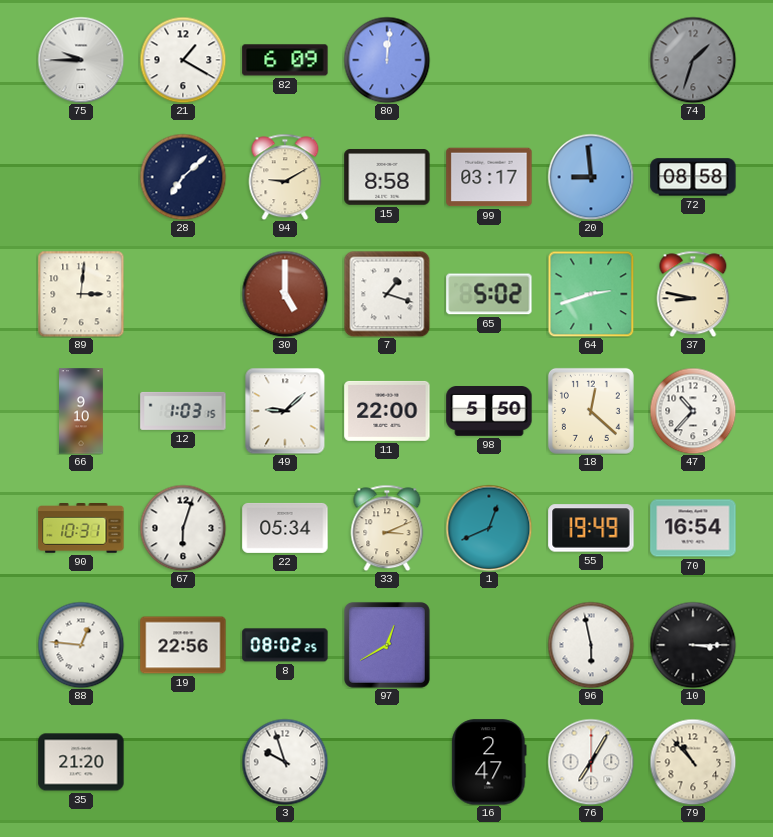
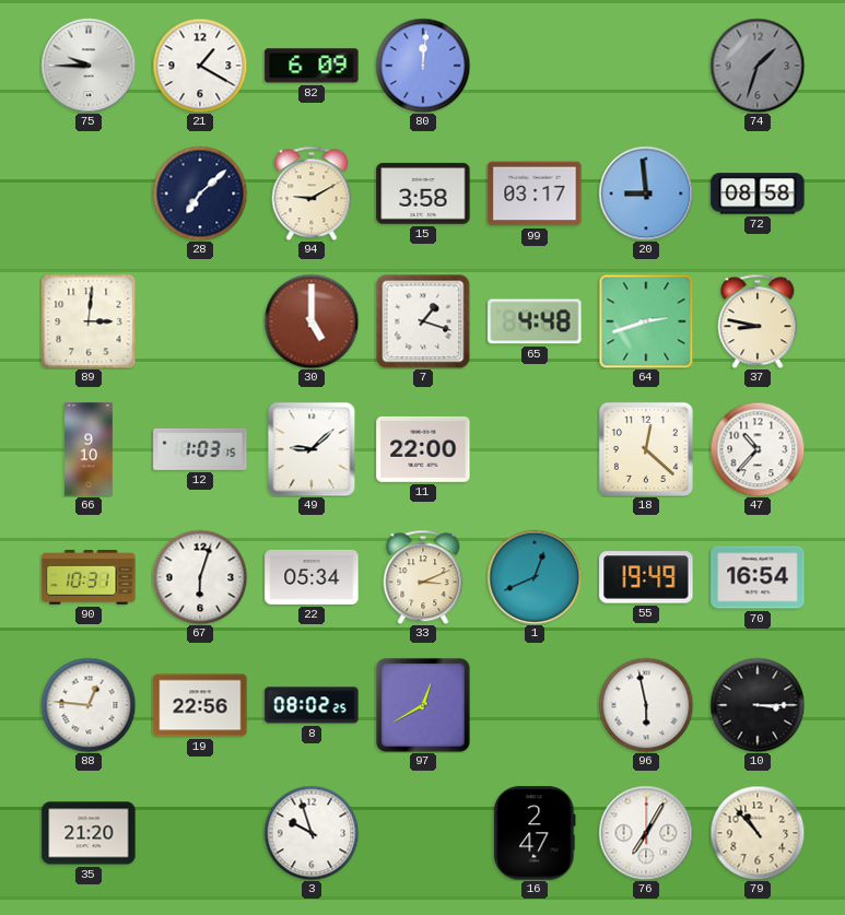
15: 8:58 -> 3:58 (423, 193)
65: 5:02 -> 4:48 (535, 321)
98: 5:50 -> none (489, 411)
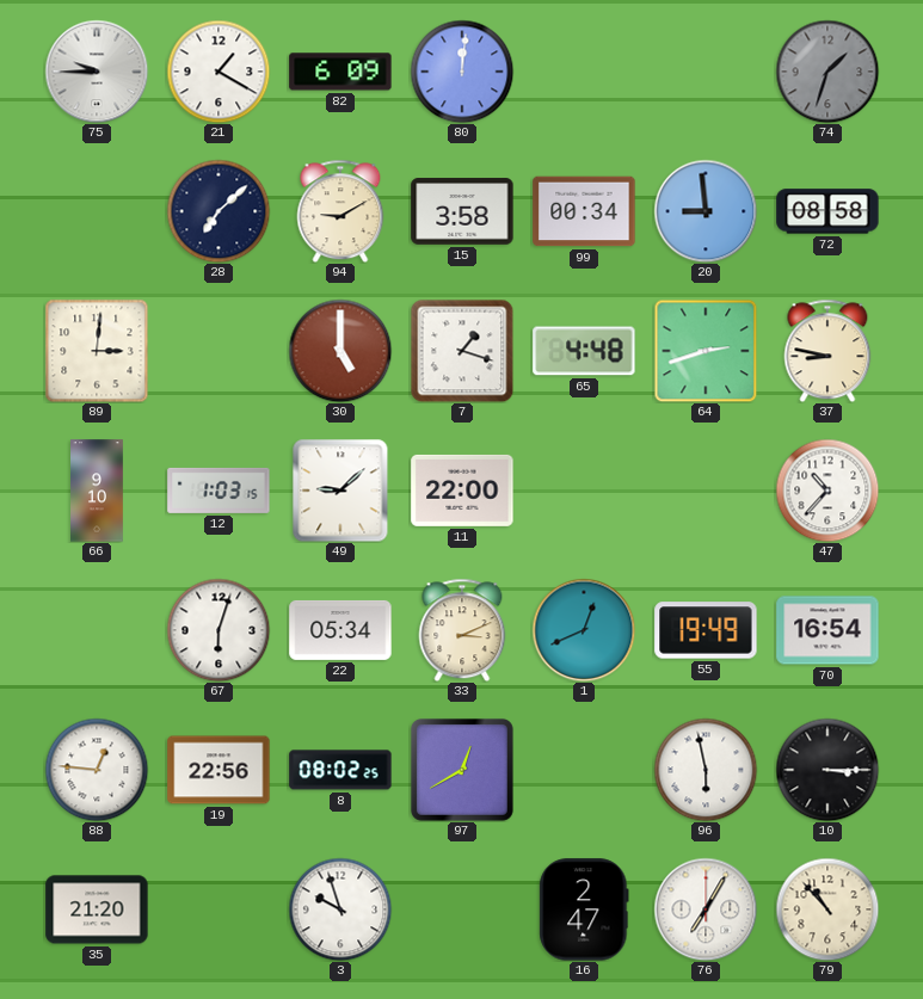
99: 03:17 -> 00:34 (584, 211)
18: 12:22 -> none (646, 449)
90: 10:31 -> none (89, 578)
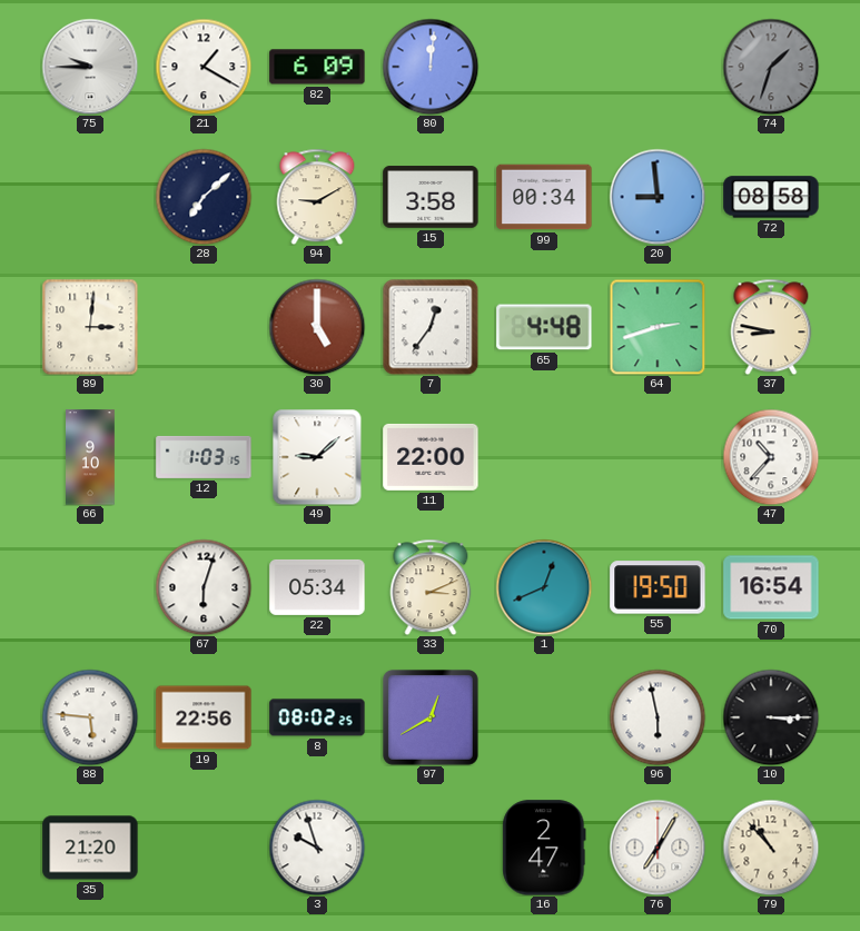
7: 1:18 -> 12:36 (431, 327)
55: 19:49 -> 19:50 (658, 587)
88: 12:46 -> 5:46 (90, 717)
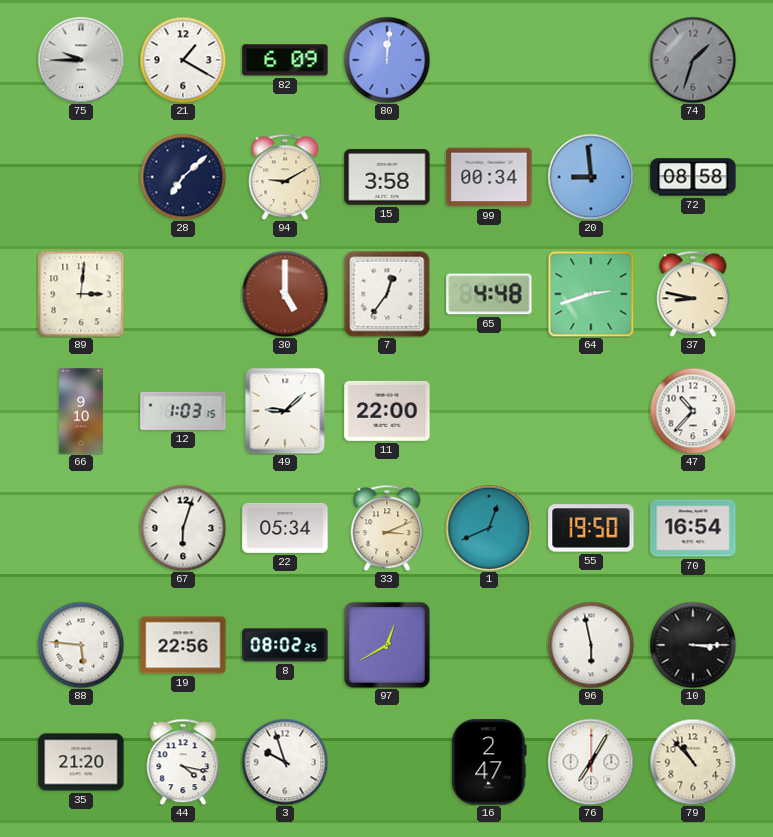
44: none -> 4:17 (183, 762)
